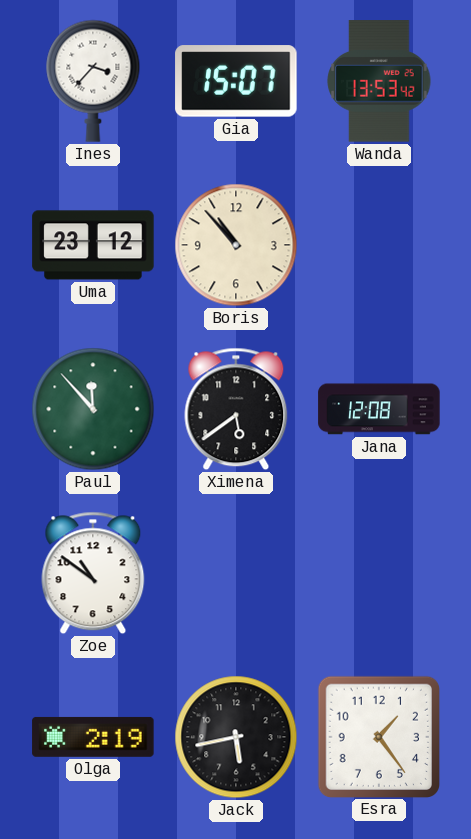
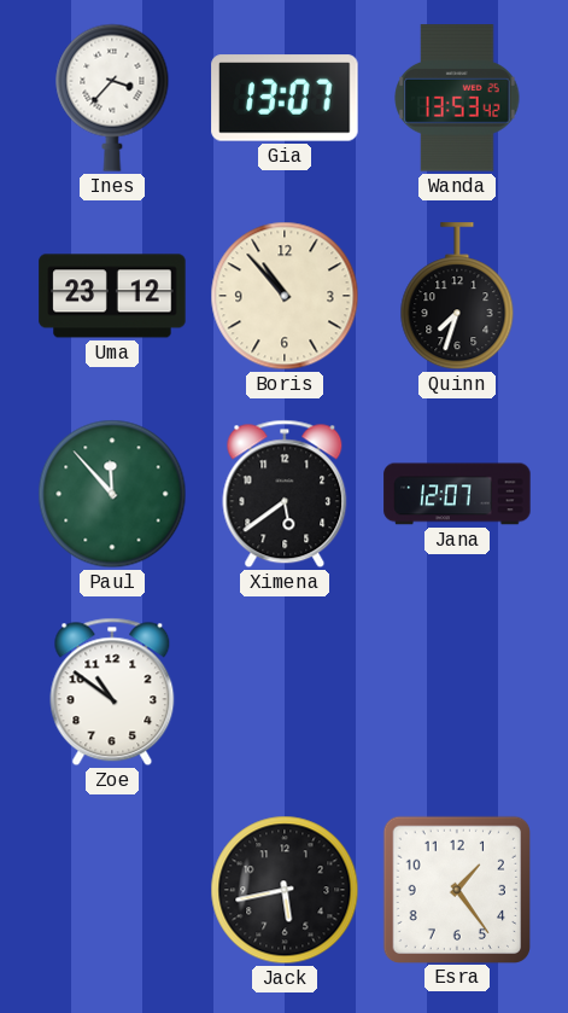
Gia: 15:07 -> 13:07 (285, 98)
Quinn: none -> 7:33 (457, 297)
Jana: 12:08 -> 12:07 (457, 494)
Olga: 2:19 -> none (93, 737)
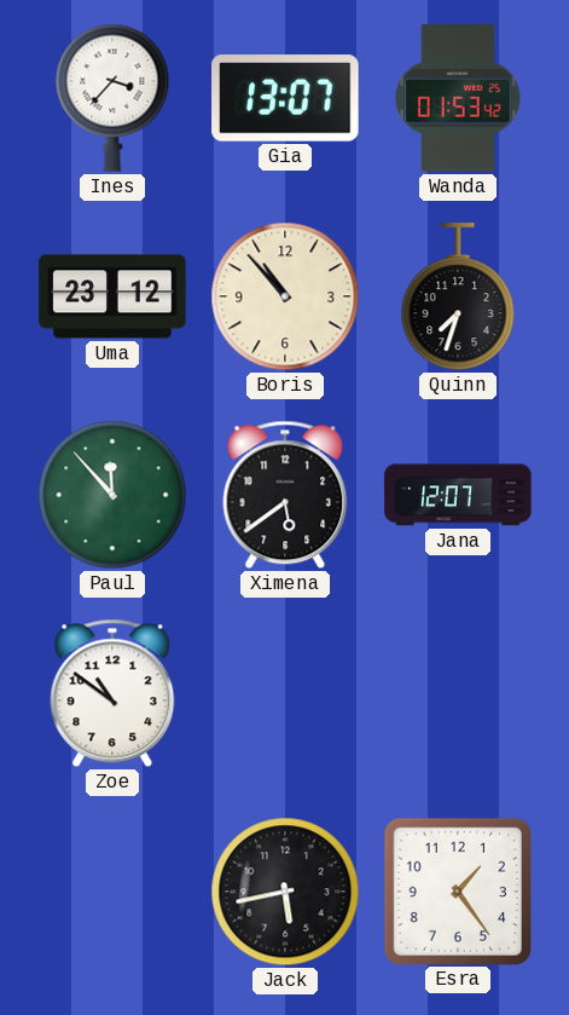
Wanda: 13:53 -> 01:53 (458, 98)
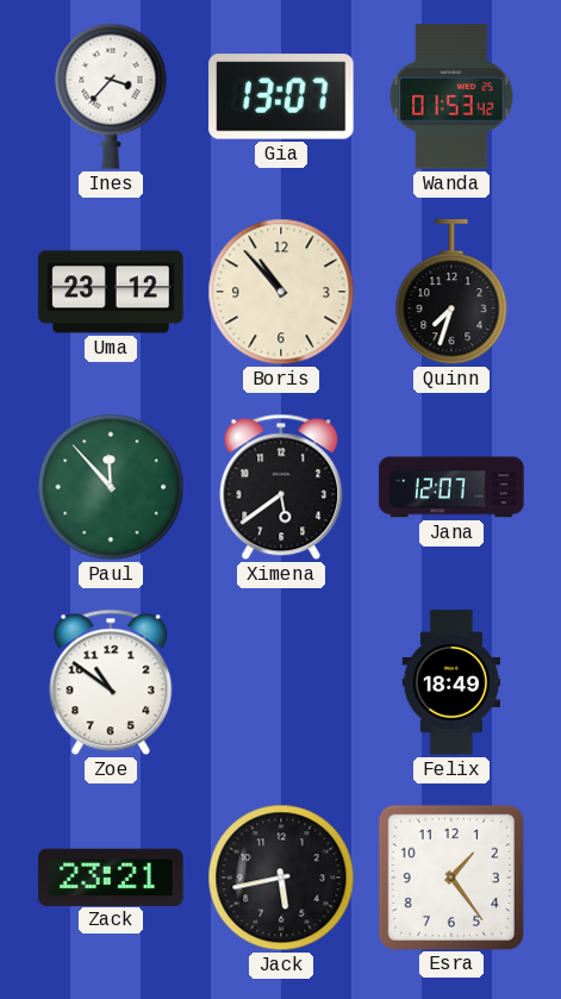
Felix: none -> 18:49 (451, 682)
Zack: none -> 23:21 (111, 876)
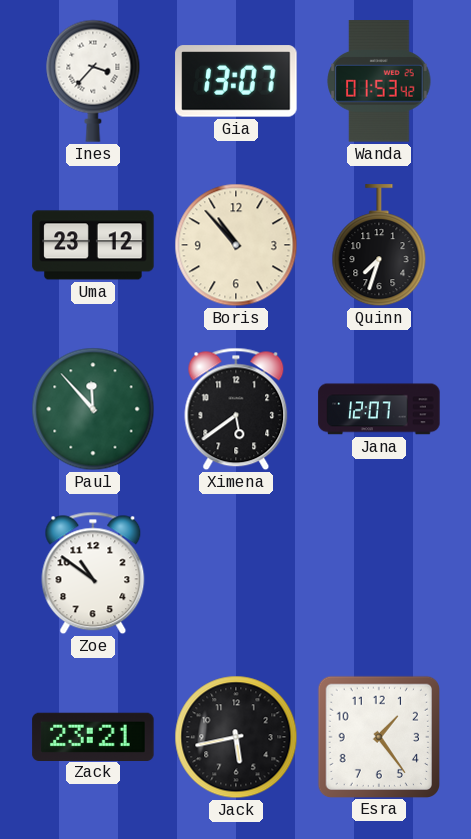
Felix: 18:49 -> none (451, 682)
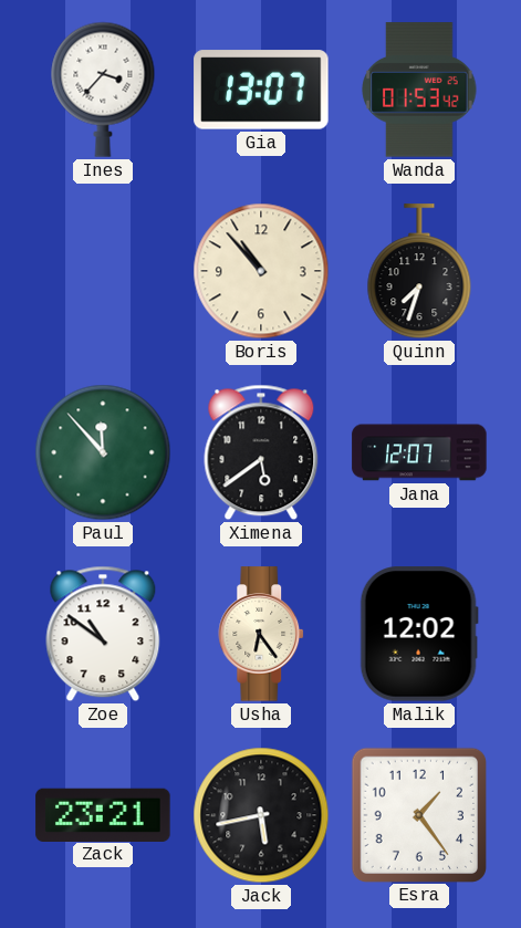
Uma: 23:12 -> none (93, 245)
Usha: none -> 6:24 (262, 634)
Malik: none -> 12:02 (419, 634)
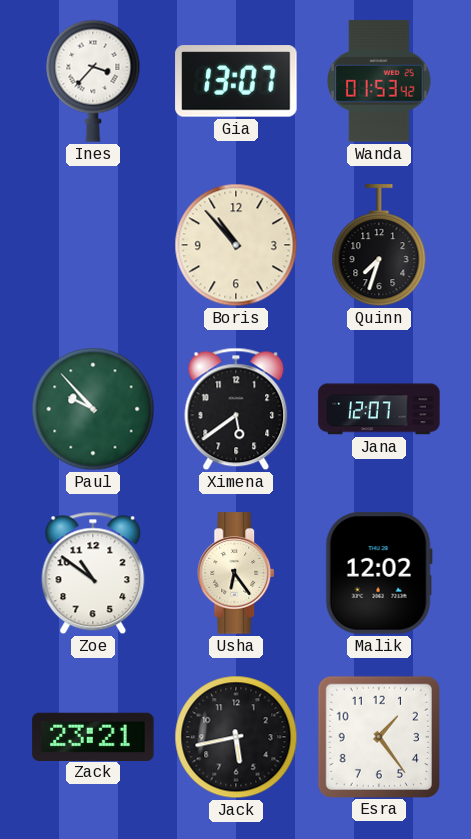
Paul: 11:53 -> 9:53 (93, 409)
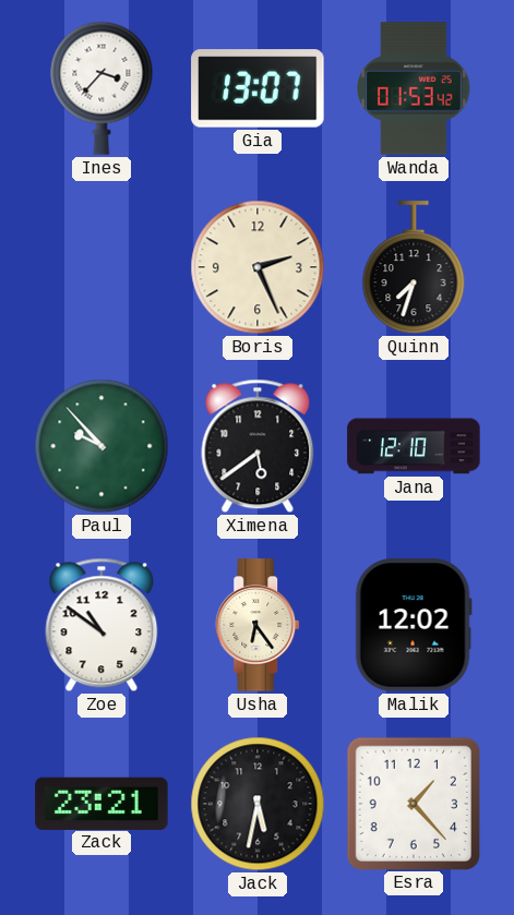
Boris: 10:53 -> 2:26 (258, 267)
Jana: 12:07 -> 12:10 (414, 446)
Jack: 5:43 -> 5:32 (258, 804)
Esra: 1:24 -> 1:23 (413, 803)
